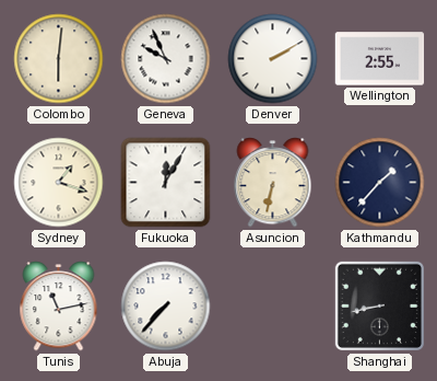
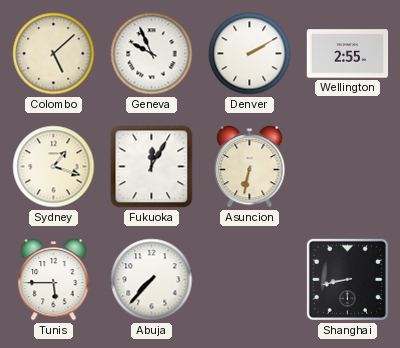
Colombo: 6:01 -> 5:08 (54, 54)
Kathmandu: 1:37 -> none (380, 183)
Tunis: 11:13 -> 5:45 (54, 280)
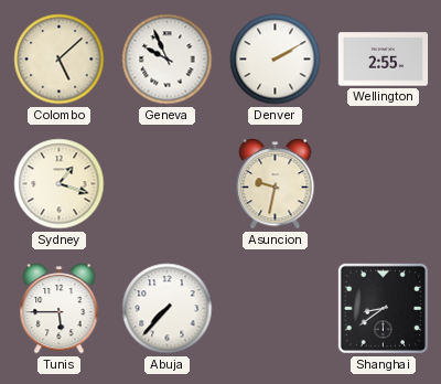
Fukuoka: 12:05 -> none (152, 167)
Asuncion: 6:32 -> 9:32 (276, 184)
Shanghai: 8:43 -> 8:39 (383, 308)
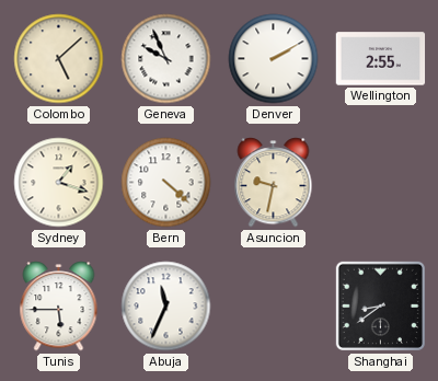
Bern: none -> 4:22 (166, 183)
Abuja: 7:37 -> 11:34 (166, 307)
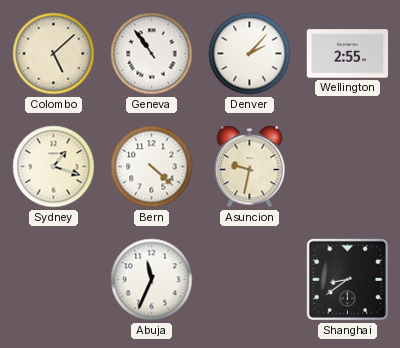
Geneva: 9:56 -> 10:54 (152, 54)
Denver: 2:10 -> 2:07 (250, 54)
Tunis: 5:45 -> none (59, 307)
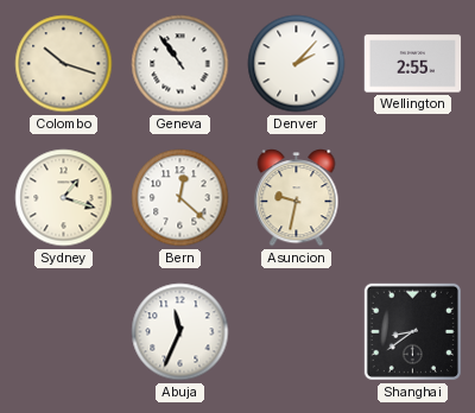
Colombo: 5:08 -> 10:18 (64, 64)
Bern: 4:22 -> 12:22 (180, 198)
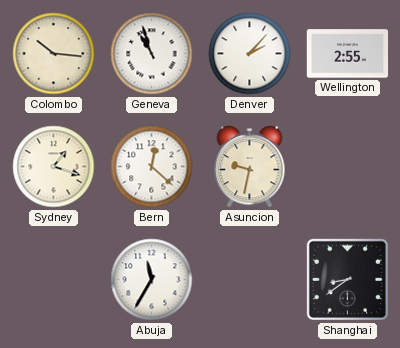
Colombo: 10:18 -> 10:16 (54, 54)
Geneva: 10:54 -> 10:57 (152, 54)
Abuja: 11:34 -> 11:35 (152, 280)
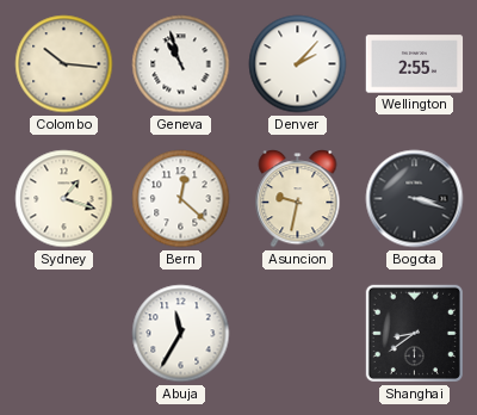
Bogota: none -> 3:18 (415, 199)
